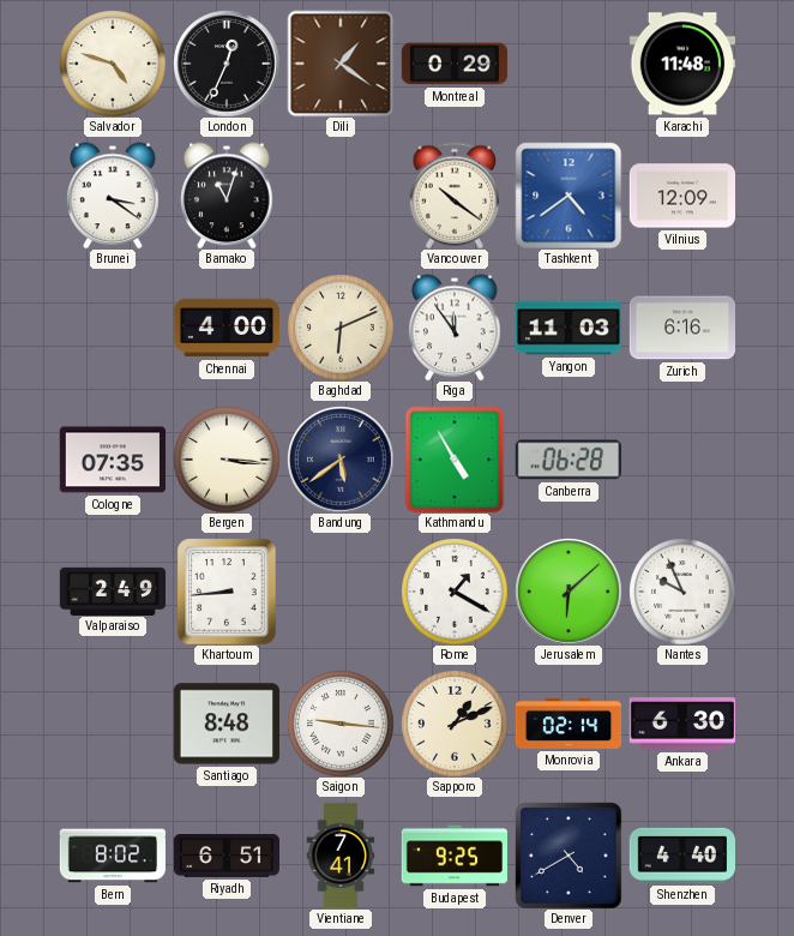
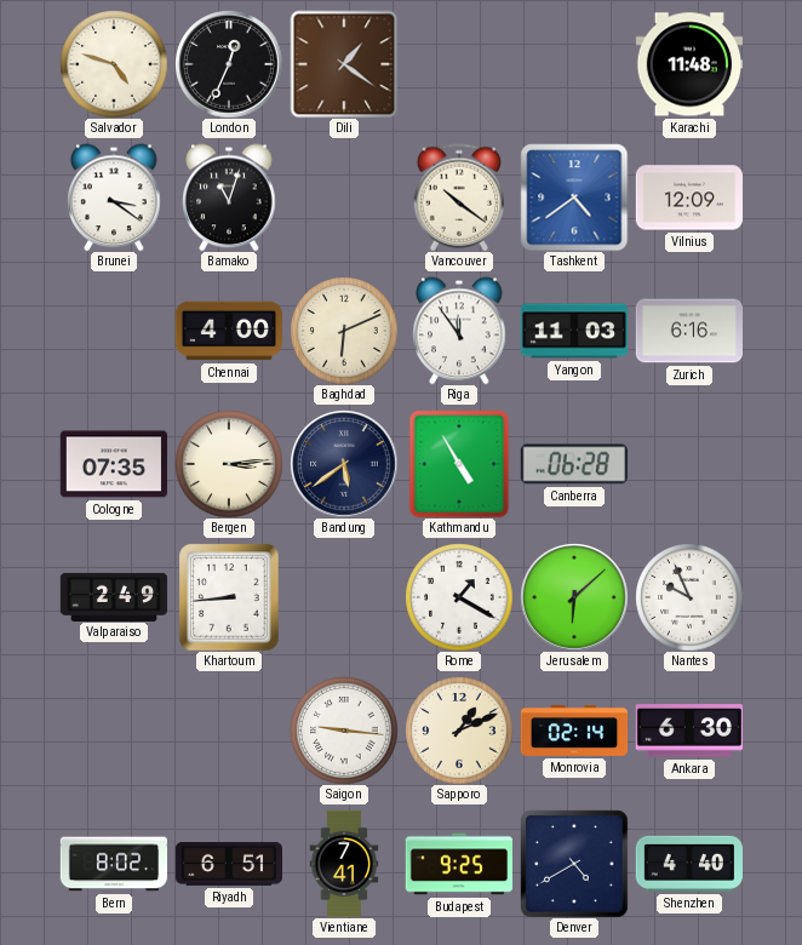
Montreal: 0:29 -> none (455, 64)
Bergen: 3:16 -> 3:14 (229, 464)
Santiago: 8:48 -> none (225, 724)
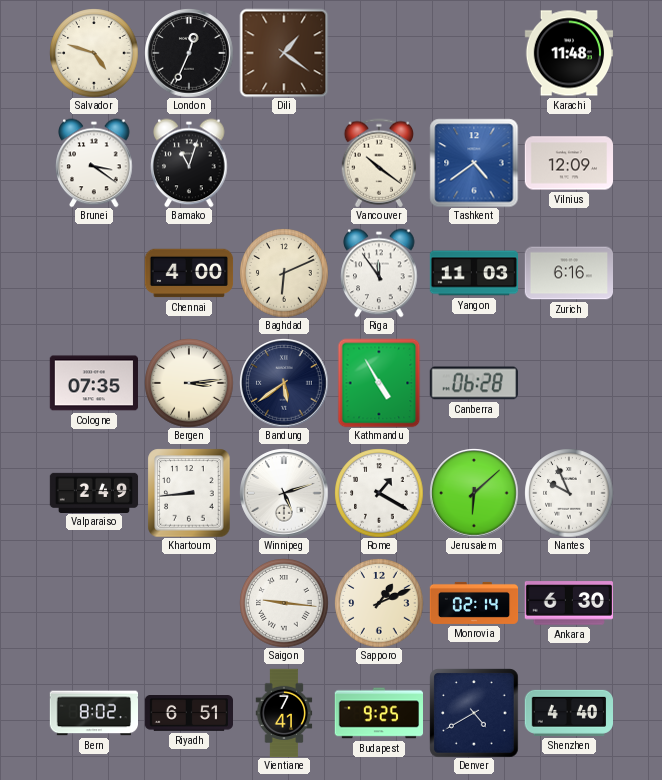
Winnipeg: none -> 5:12 (284, 493)
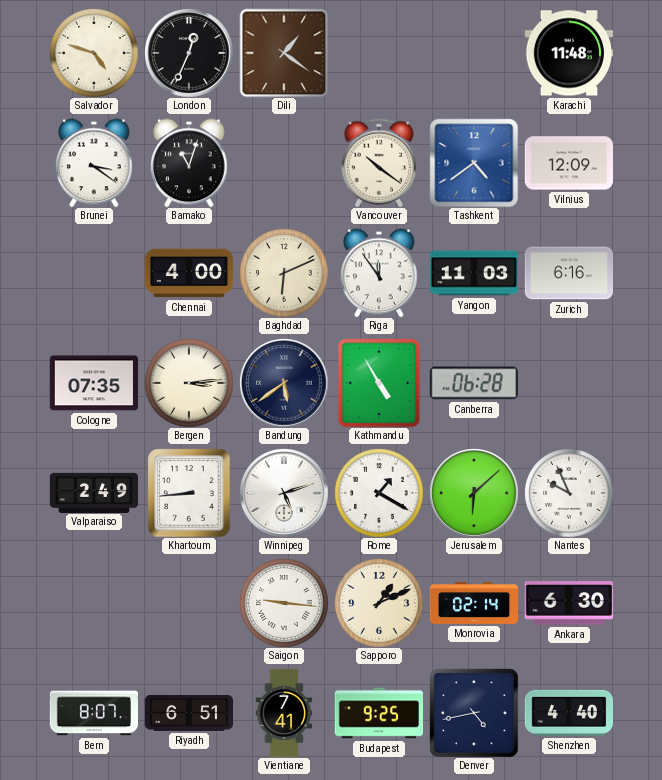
Bern: 8:02 -> 8:07 (93, 713)
Denver: 4:40 -> 4:43 (474, 713)
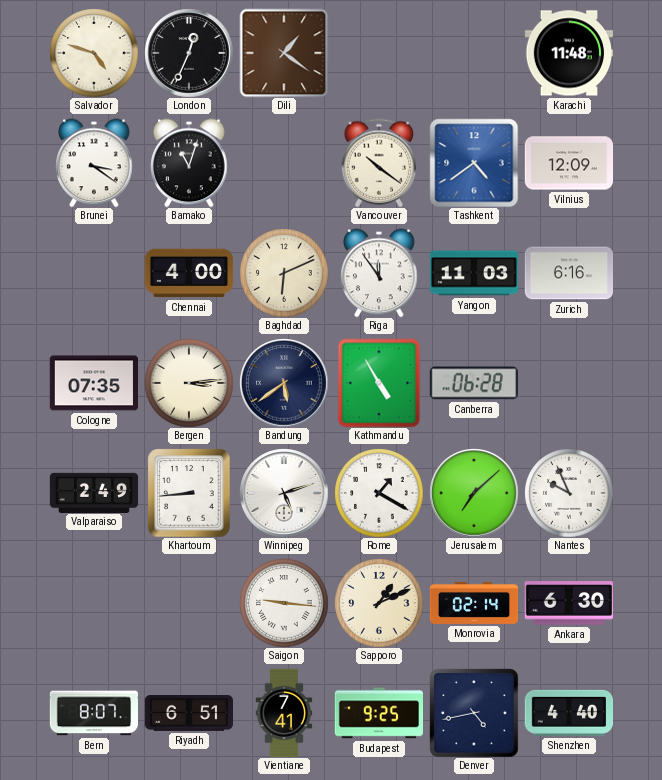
Jerusalem: 6:08 -> 7:08 (474, 493)
